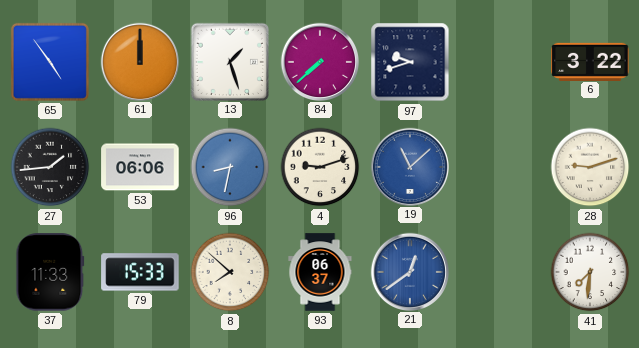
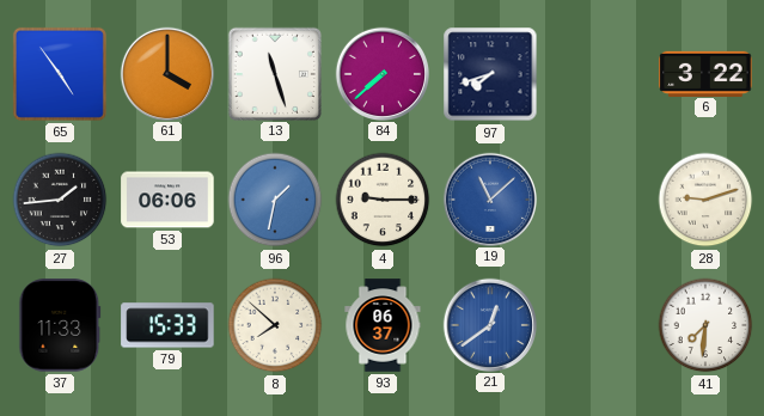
61: 12:00 -> 4:00 (166, 73)
13: 1:27 -> 11:27 (274, 73)
97: 9:42 -> 7:42 (490, 74)
96: 8:32 -> 1:32 (275, 200)
4: 9:12 -> 9:15 (383, 200)
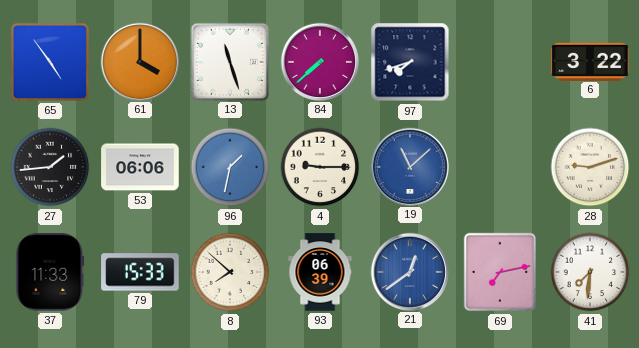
93: 06:37 -> 06:39 (320, 272)
69: none -> 7:13 (500, 272)
